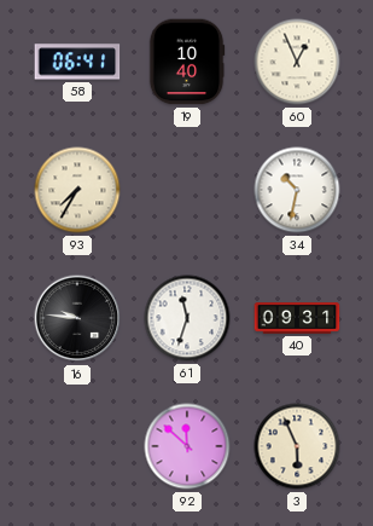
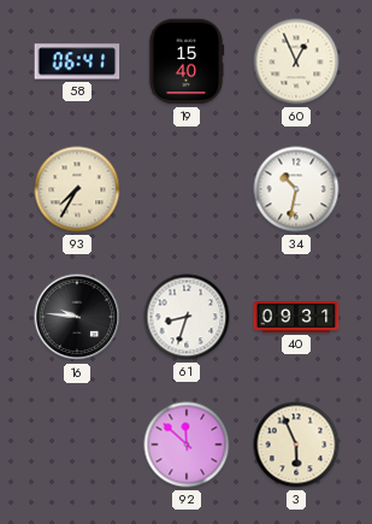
19: 10:40 -> 15:40 (187, 61)
61: 11:33 -> 8:33 (187, 317)
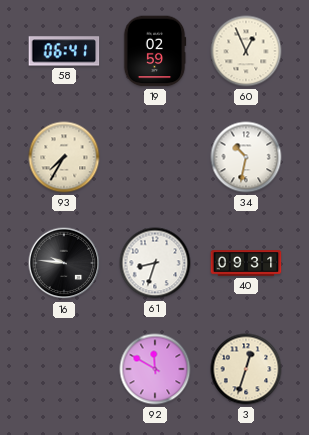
19: 15:40 -> 02:59 (155, 51)
92: 11:52 -> 11:50 (155, 369)
3: 5:56 -> 12:33 (246, 369)
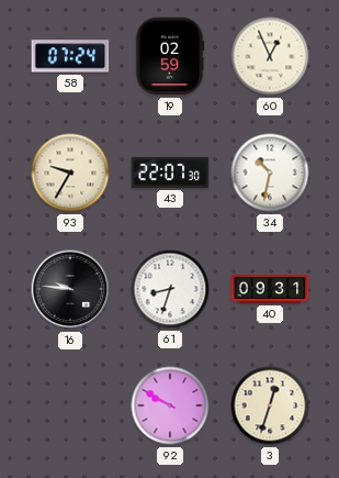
58: 06:41 -> 07:24 (70, 56)
93: 7:35 -> 9:35 (70, 173)
43: none -> 22:07 (170, 173)
92: 11:50 -> 9:50 (170, 405)
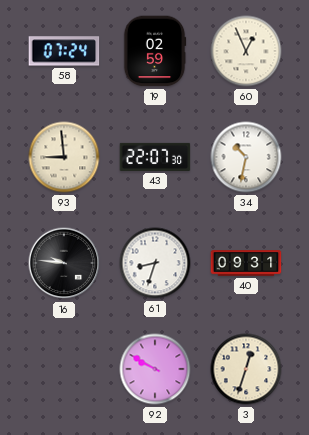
93: 9:35 -> 8:59 (64, 157)
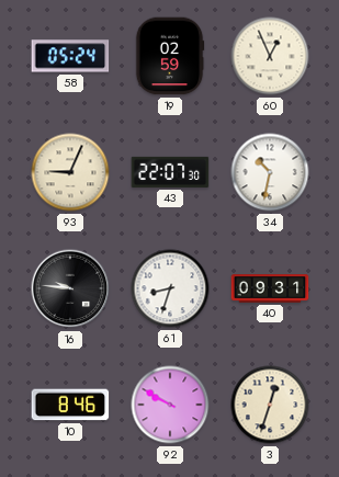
58: 07:24 -> 05:24 (70, 56)
93: 8:59 -> 9:04 (70, 172)
10: none -> 8:46 (70, 405)
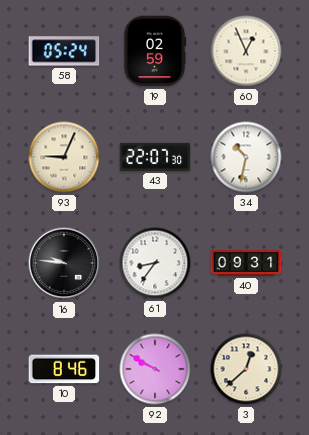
61: 8:33 -> 8:36 (155, 263)
3: 12:33 -> 12:38 (246, 369)
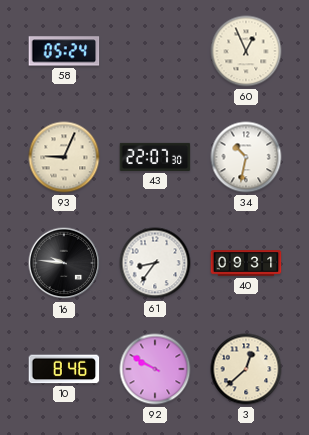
19: 02:59 -> none (155, 51)
